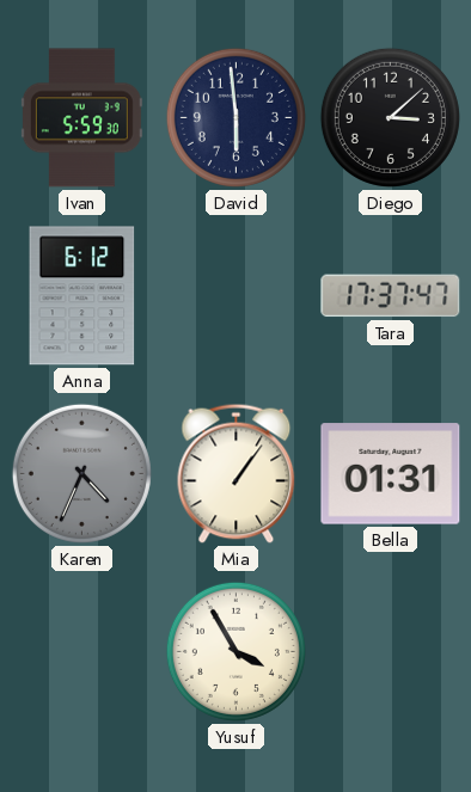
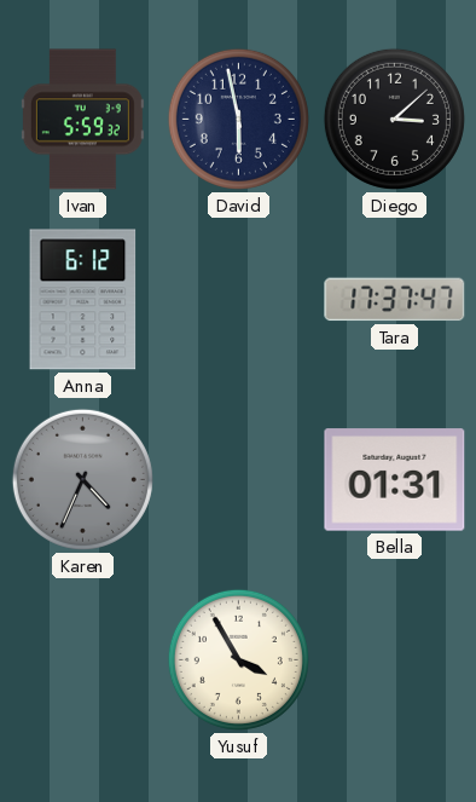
Ivan: 5:59:30 -> 5:59:32 (82, 120)
David: 5:59 -> 5:58 (238, 119)
Mia: 1:06 -> none (237, 473)
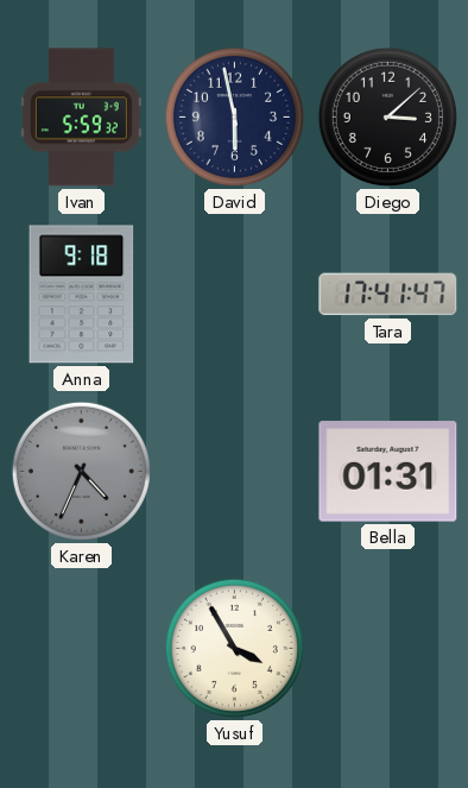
Anna: 6:12 -> 9:18 (82, 295)
Tara: 17:37 -> 17:41 (388, 295)
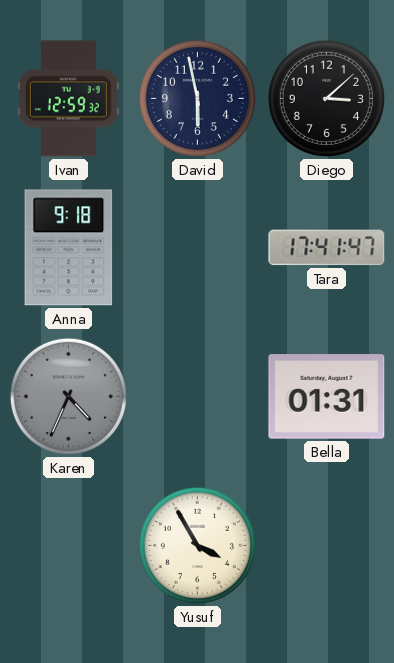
Ivan: 5:59 -> 12:59 (68, 99)
